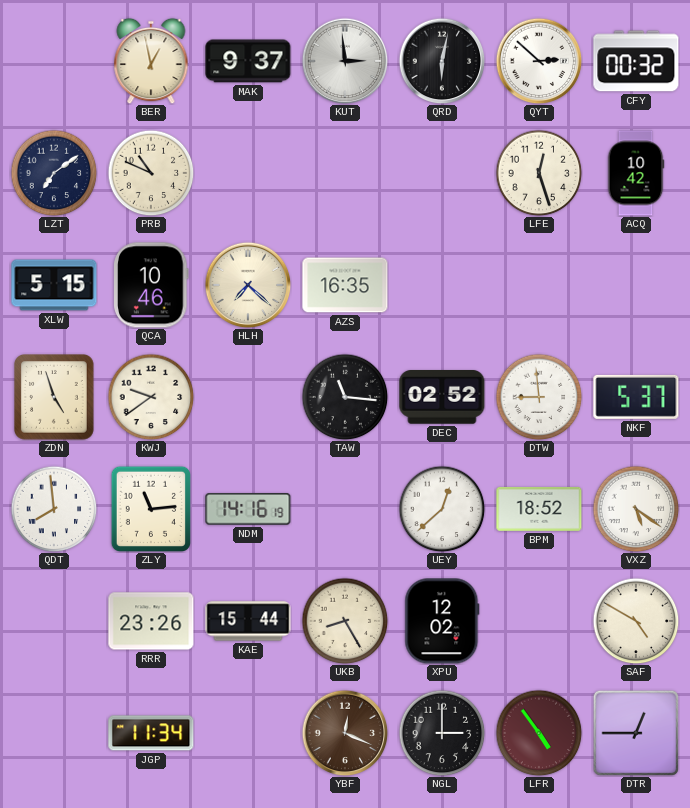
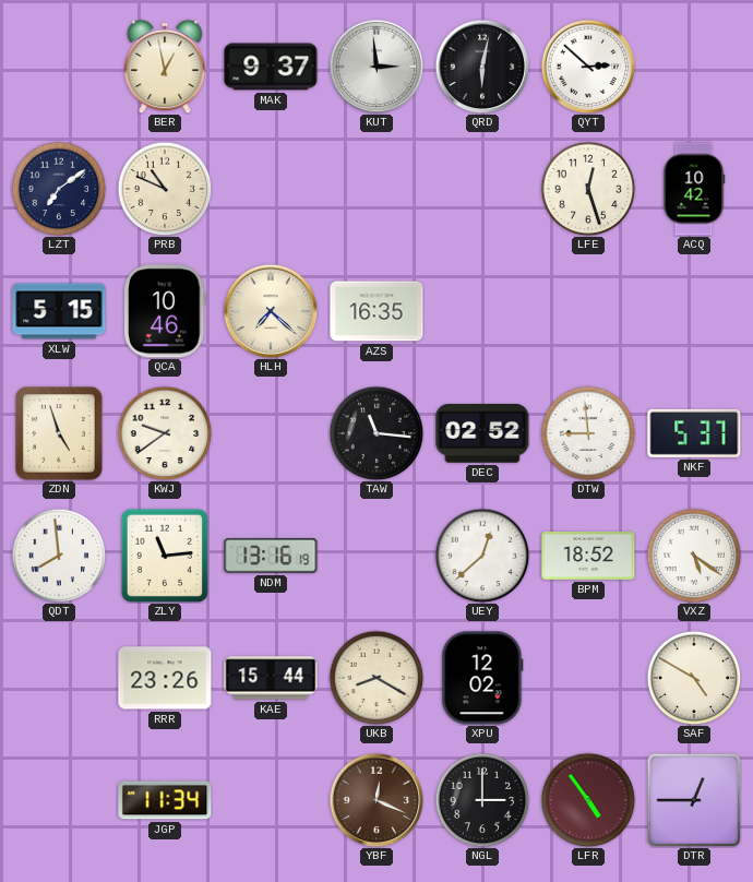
CFY: 00:32 -> none (636, 61)
NDM: 14:16 -> 13:16 (271, 557)
UKB: 8:25 -> 8:20 (376, 678)
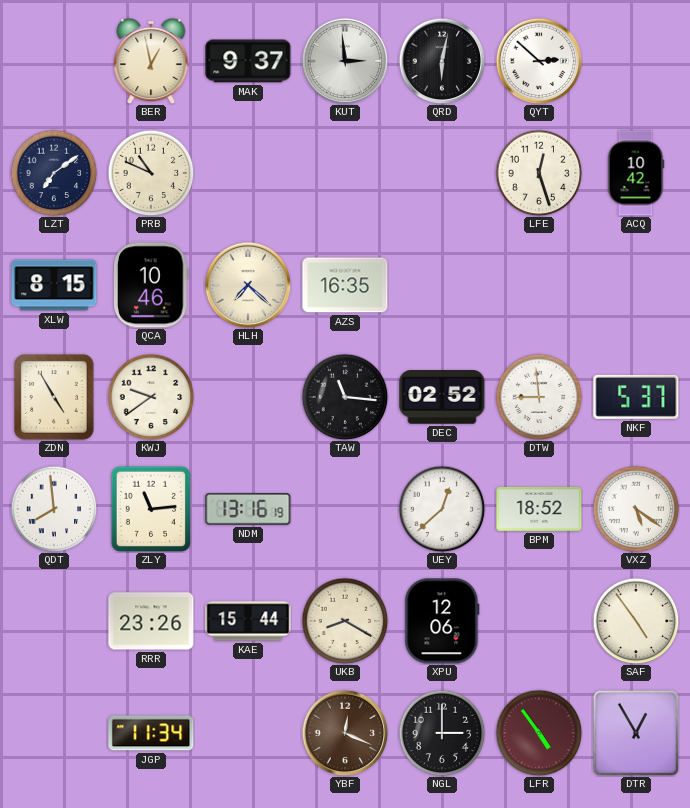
XLW: 5:15 -> 8:15 (54, 285)
ZDN: 4:57 -> 4:55 (55, 398)
XPU: 12:02 -> 12:06 (442, 621)
SAF: 4:50 -> 4:54 (636, 621)
DTR: 12:45 -> 12:55 (636, 733)
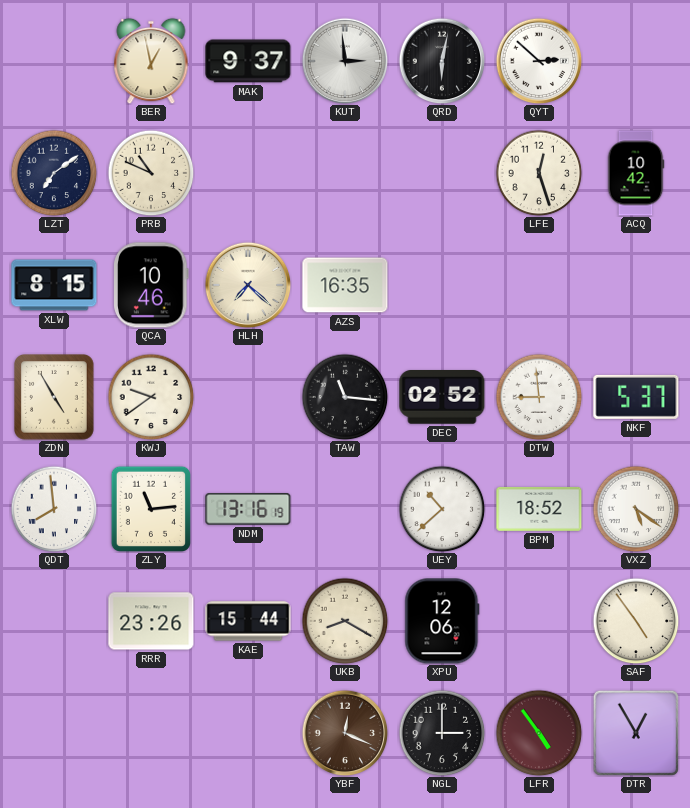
UEY: 12:38 -> 10:38 (442, 509)
JGP: 11:34 -> none (151, 733)
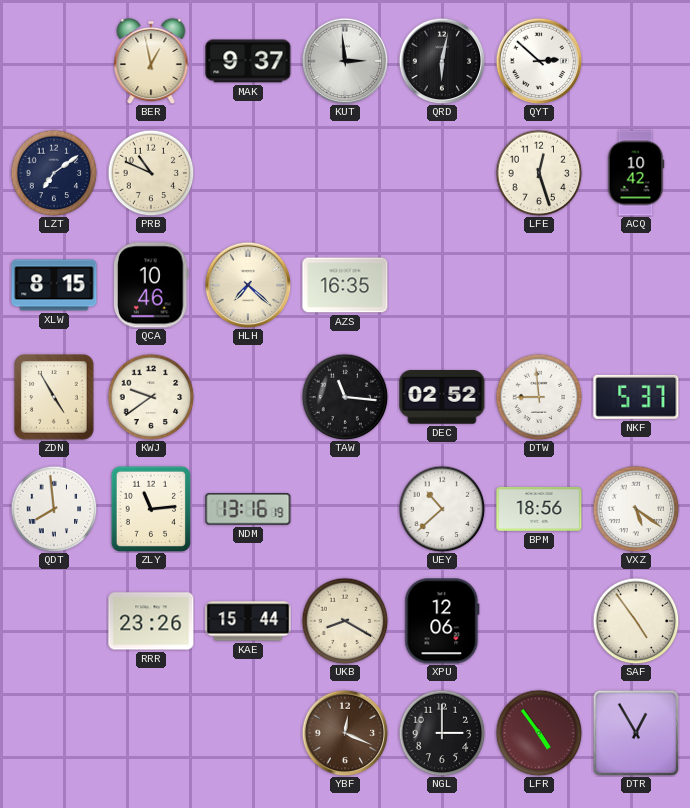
BPM: 18:52 -> 18:56 (539, 509)
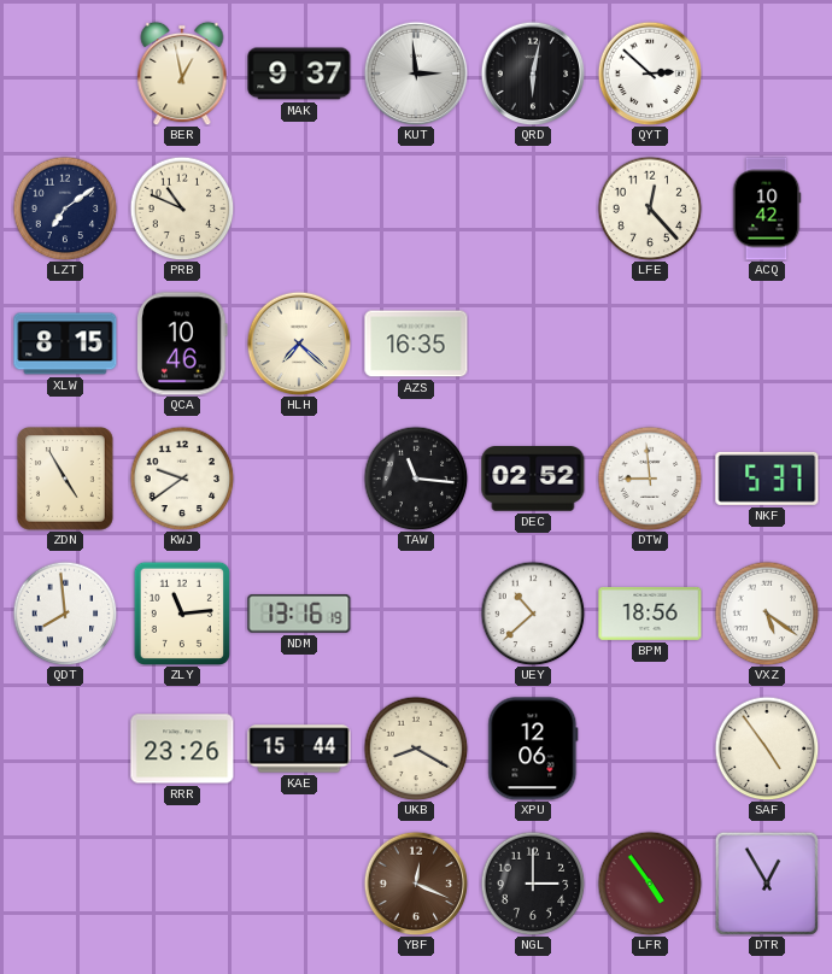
LFE: 12:27 -> 12:23 (650, 209)
